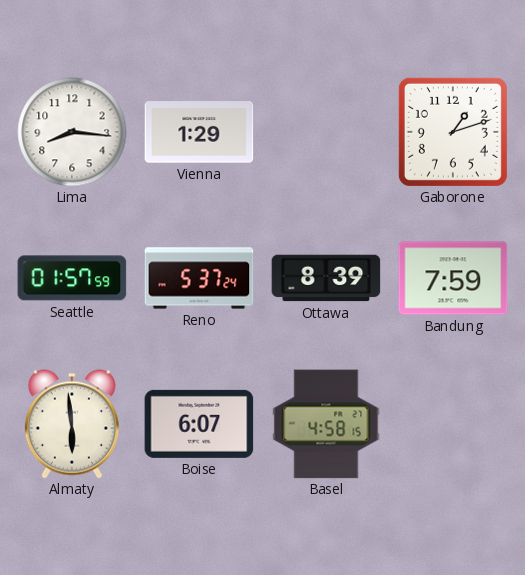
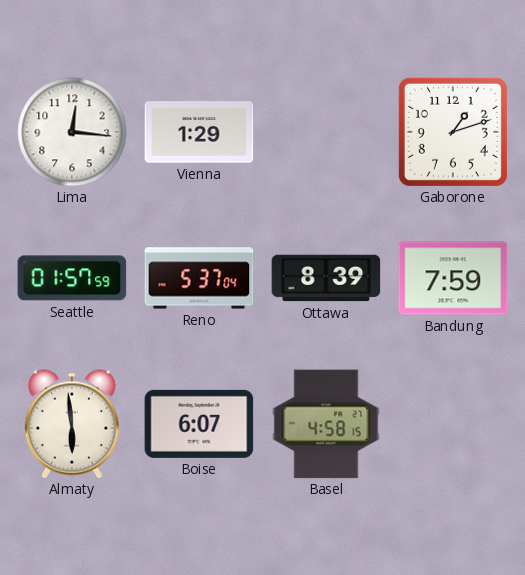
Lima: 8:16 -> 12:16 (72, 132)
Reno: 5:37:24 -> 5:37:04 (199, 278)
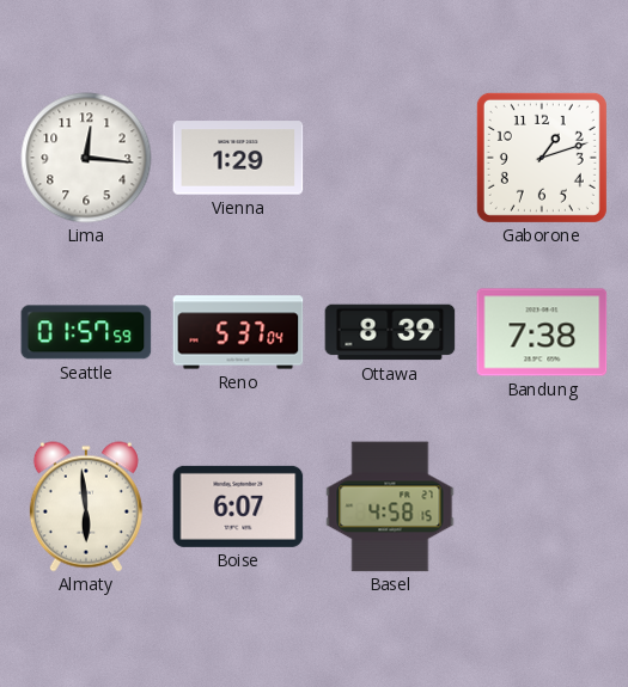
Bandung: 7:59 -> 7:38 (542, 332)
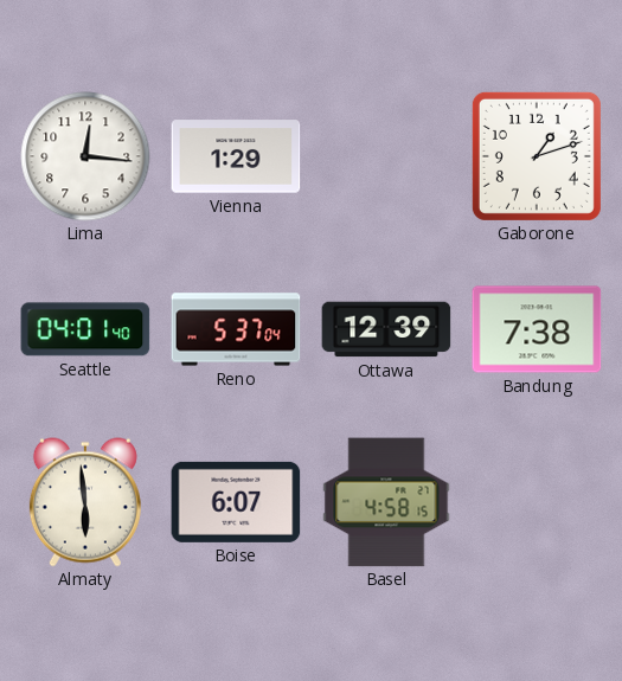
Seattle: 01:57 -> 04:01 (85, 329)
Ottawa: 8:39 -> 12:39 (386, 329)
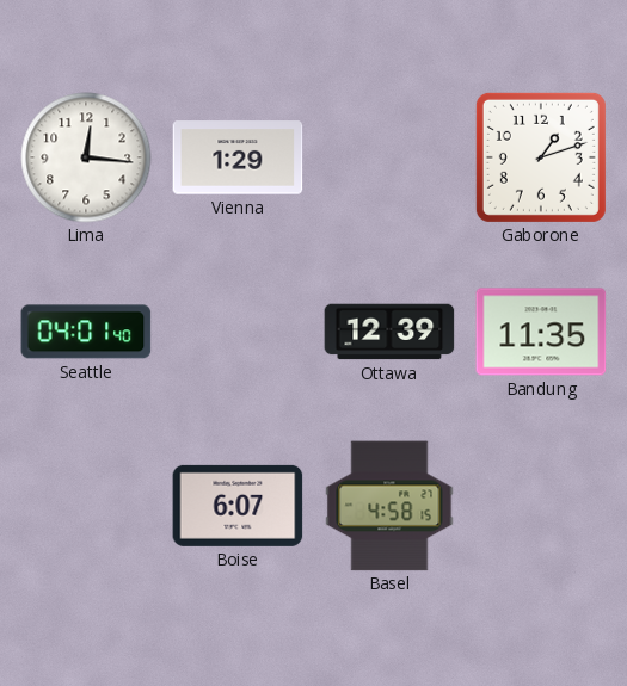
Reno: 5:37 -> none (236, 329)
Bandung: 7:38 -> 11:35 (541, 332)
Almaty: 5:59 -> none (85, 502)
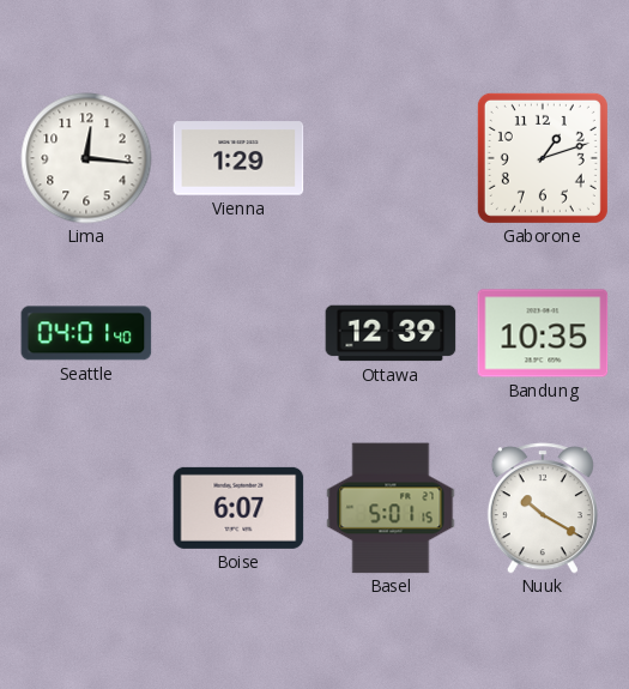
Bandung: 11:35 -> 10:35 (543, 333)
Basel: 4:58 -> 5:01 (391, 508)
Nuuk: none -> 10:20 (543, 508)
